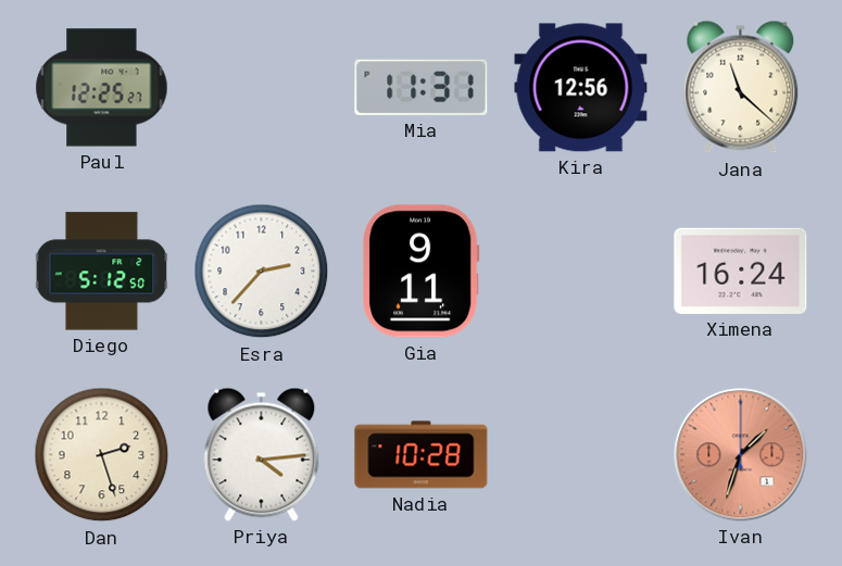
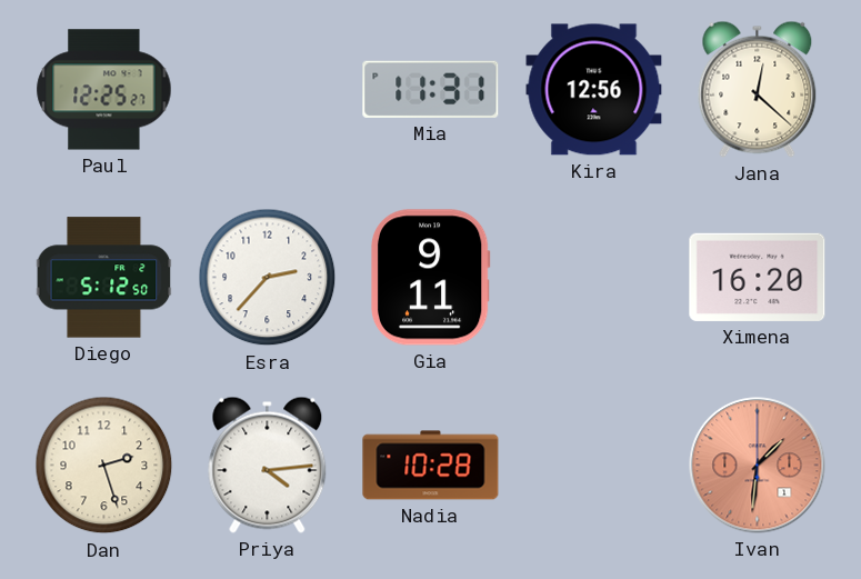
Jana: 11:22 -> 12:22 (758, 89)
Ximena: 16:24 -> 16:20 (758, 277)
Ivan: 1:33 -> 1:31 (758, 466)
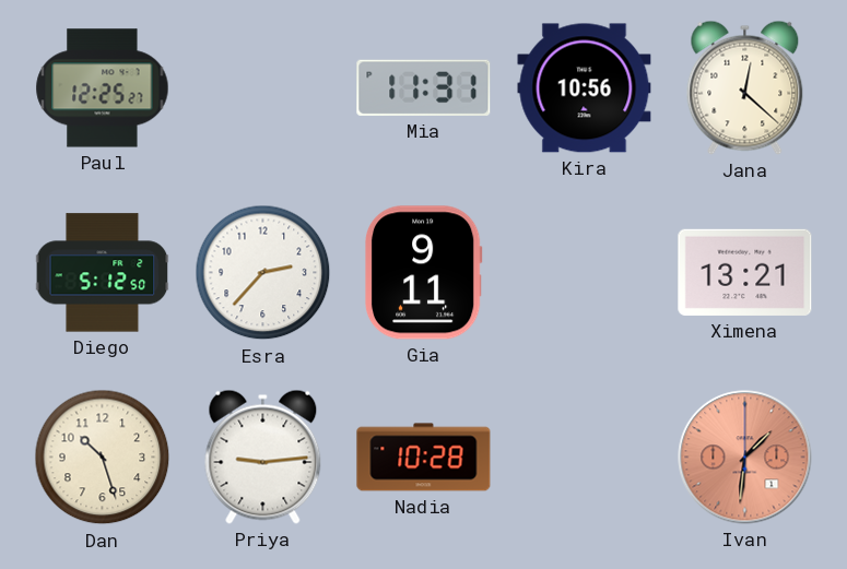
Kira: 12:56 -> 10:56 (585, 88)
Ximena: 16:20 -> 13:21 (745, 272)
Dan: 2:27 -> 10:27 (103, 458)
Priya: 4:14 -> 9:14 (263, 457)
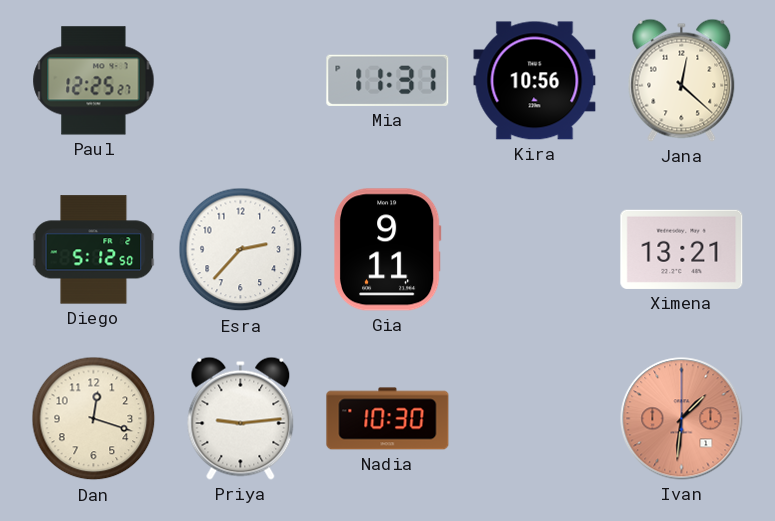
Dan: 10:27 -> 12:18 (94, 419)
Nadia: 10:28 -> 10:30 (388, 419)
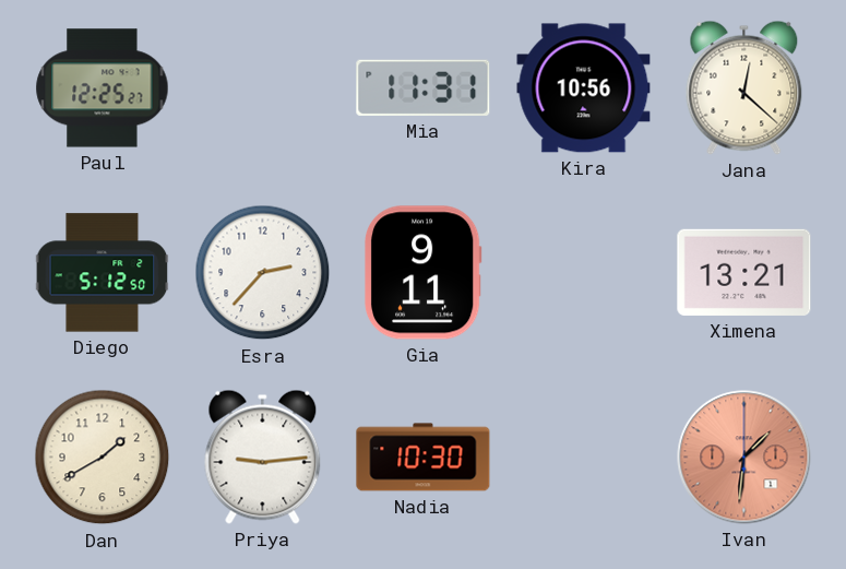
Dan: 12:18 -> 1:40 (103, 458)
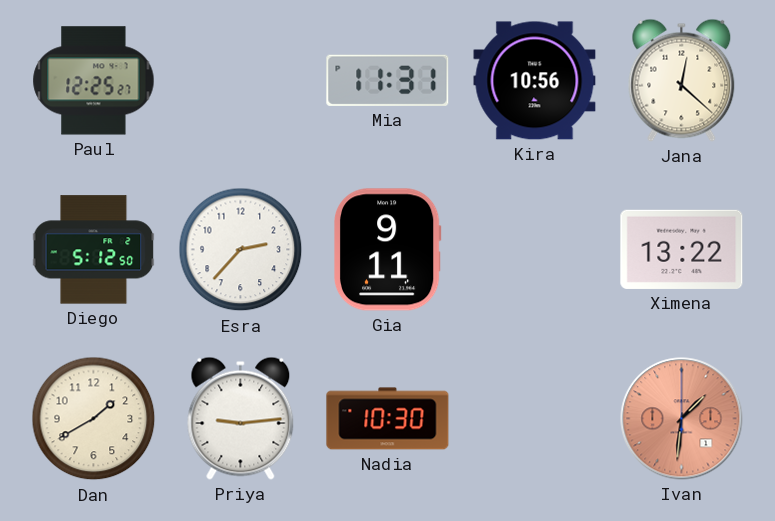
Ximena: 13:21 -> 13:22 (682, 249)
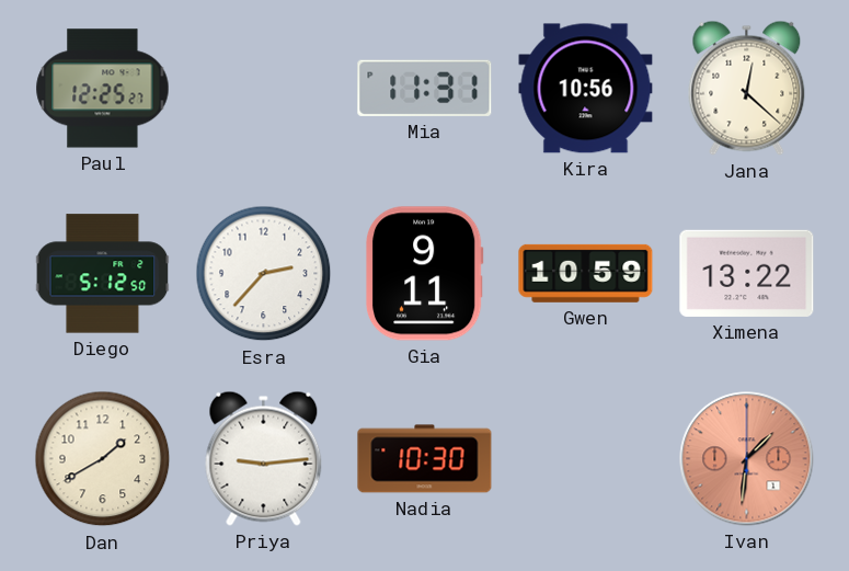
Gwen: none -> 10:59 (586, 273)
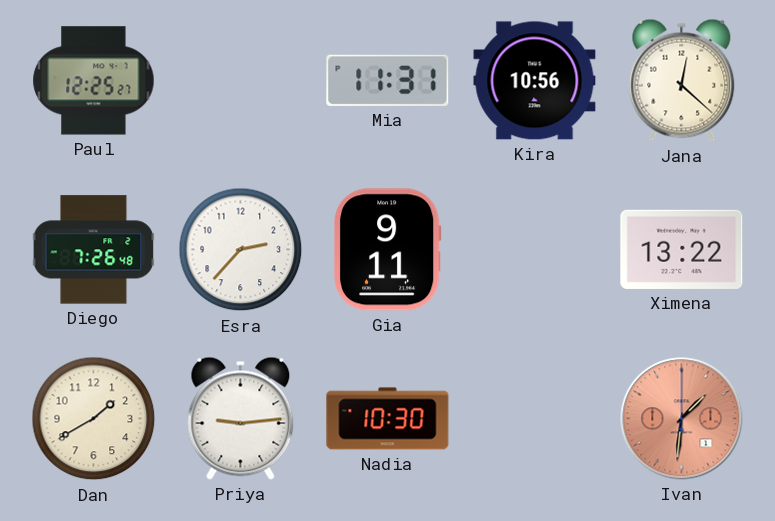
Diego: 5:12 -> 7:26 (94, 250)
Gwen: 10:59 -> none (586, 273)
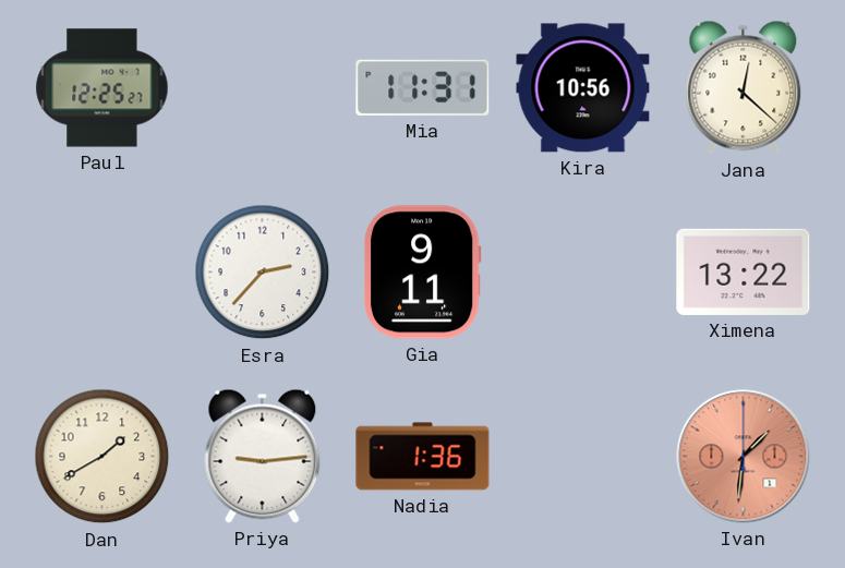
Diego: 7:26 -> none (94, 250)
Nadia: 10:30 -> 1:36 (423, 457)
